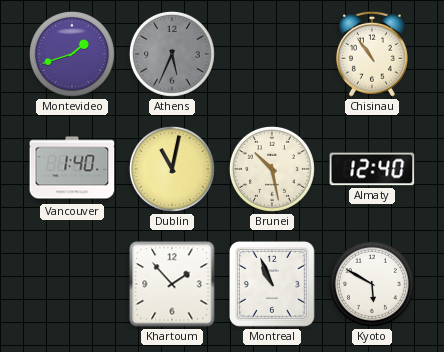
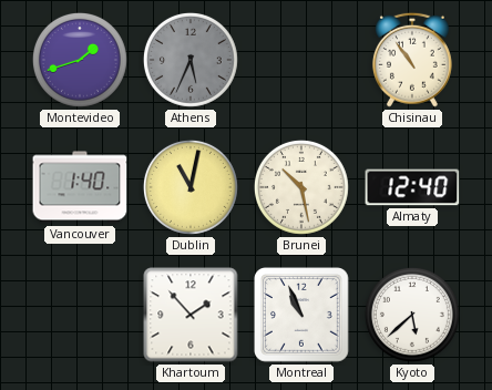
Kyoto: 5:50 -> 5:38 (412, 315)
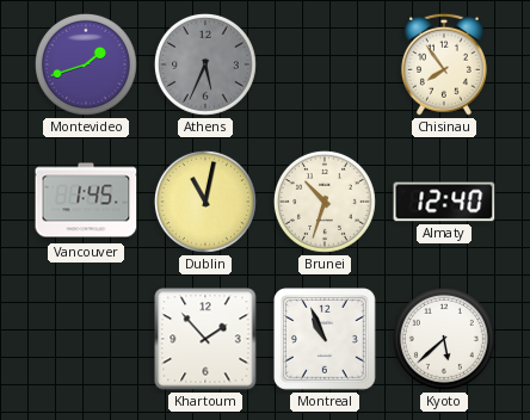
Chisinau: 10:54 -> 7:54 (444, 64)
Vancouver: 1:40 -> 1:45 (86, 202)
Brunei: 10:28 -> 10:33 (325, 202)
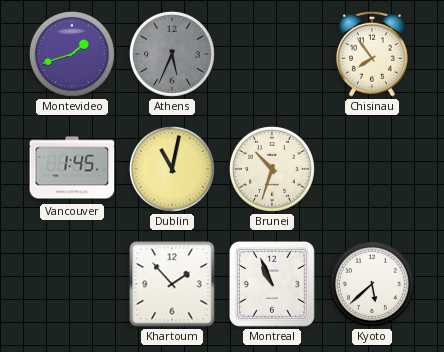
Almaty: 12:40 -> none (444, 202)
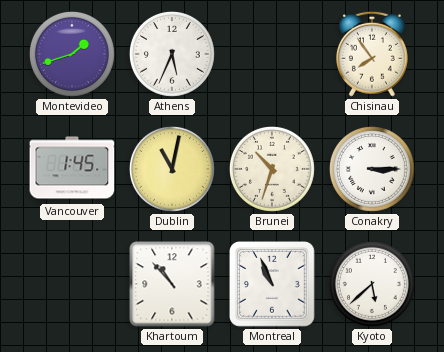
Athens dial: grey -> white (172, 54)
Conakry: none -> 3:15 (372, 169)
Khartoum: 1:53 -> 10:53 (172, 284)
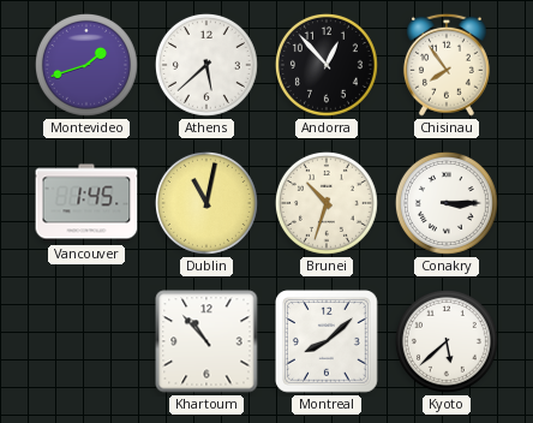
Athens: 5:34 -> 5:38 (206, 65)
Andorra: none -> 12:53 (327, 65)
Montreal: 10:56 -> 8:08 (328, 342)
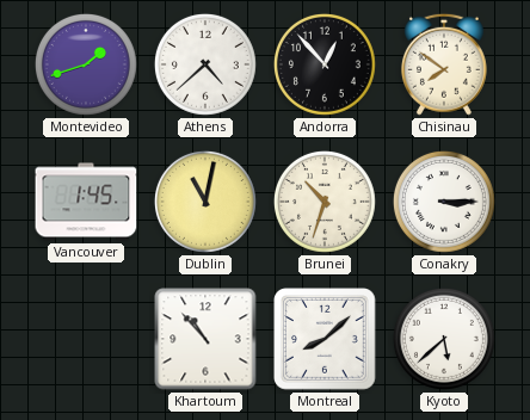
Athens: 5:38 -> 4:38 (205, 64)
Chisinau: 7:54 -> 7:51 (444, 64)
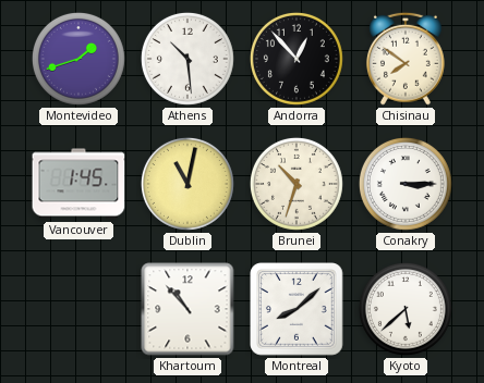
Athens: 4:38 -> 10:29 (187, 59)
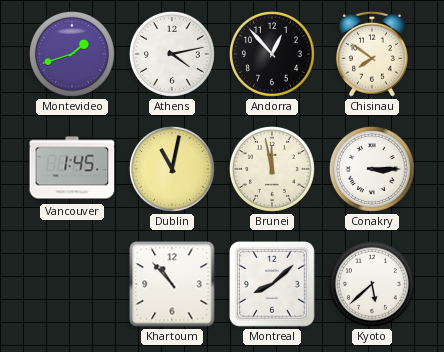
Athens: 10:29 -> 4:13 (172, 54)
Brunei: 10:33 -> 11:58 (272, 169)
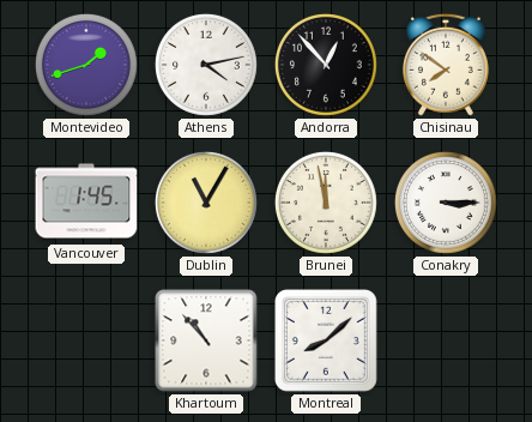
Dublin: 11:02 -> 11:05 (206, 203)
Kyoto: 5:38 -> none (372, 284)
